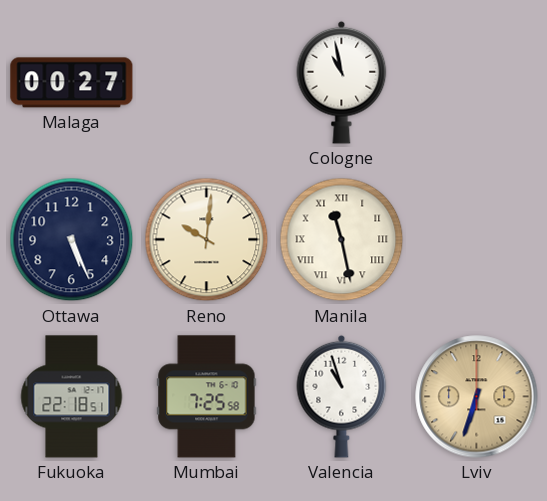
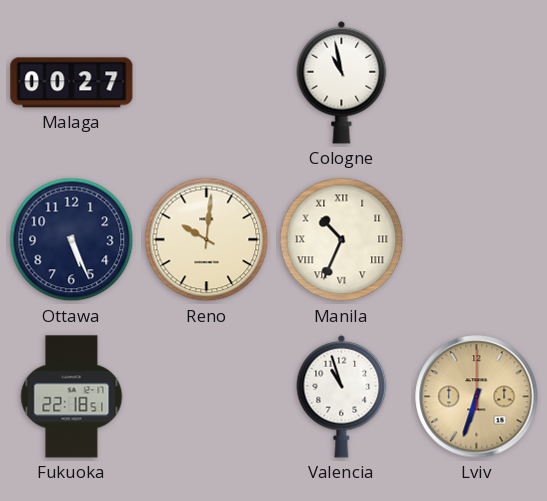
Manila: 11:28 -> 10:34 (342, 240)
Mumbai: 7:25 -> none (207, 397)
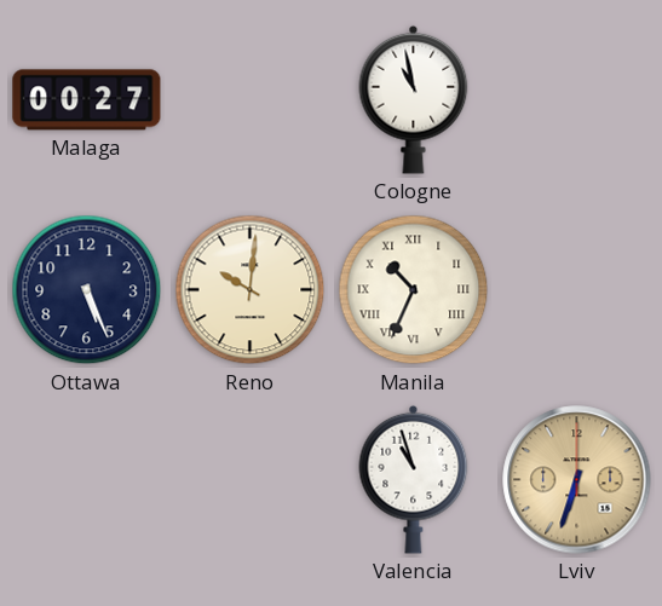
Fukuoka: 22:18 -> none (72, 397)
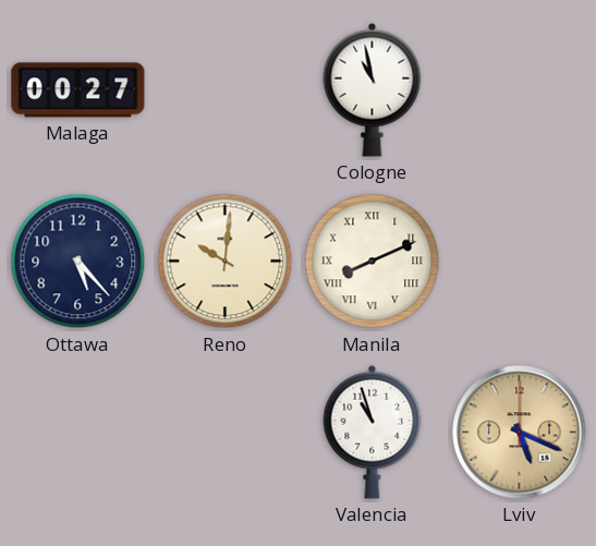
Ottawa: 5:26 -> 5:23 (78, 262)
Manila: 10:34 -> 8:11 (373, 262)
Lviv: 6:33 -> 5:19 (520, 433)
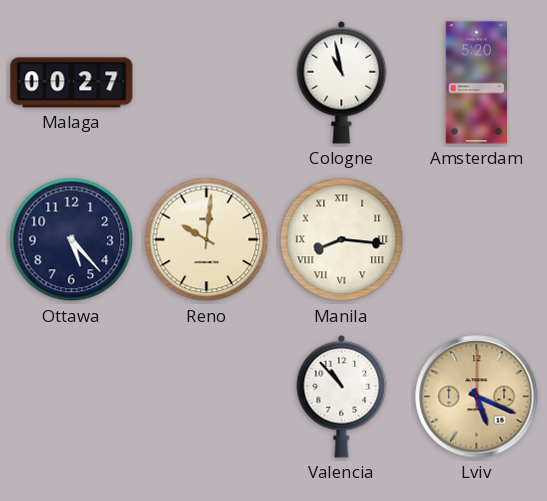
Amsterdam: none -> 5:20 (476, 83)
Manila: 8:11 -> 8:16 (342, 240)
Valencia: 10:57 -> 10:53 (342, 396)
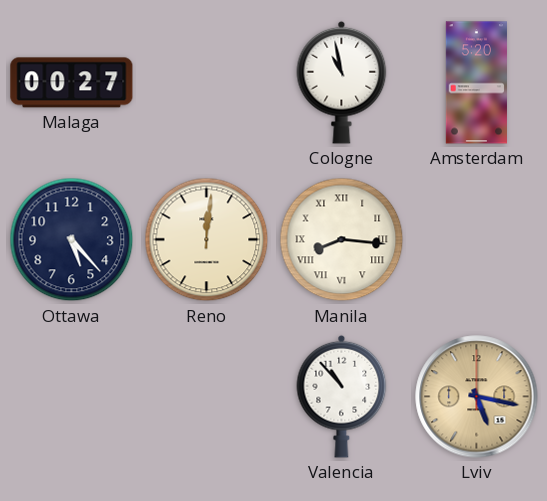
Reno: 10:01 -> 12:01 (207, 240)
Lviv: 5:19 -> 5:17 (477, 397)
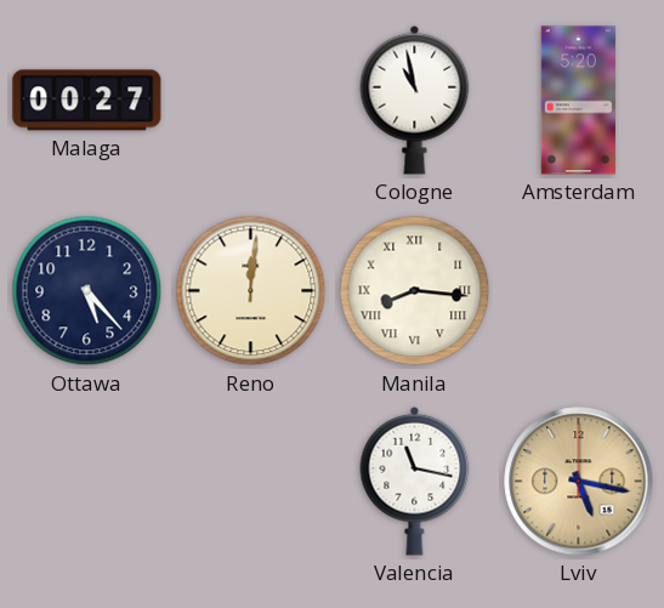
Valencia: 10:53 -> 11:17 (415, 481)
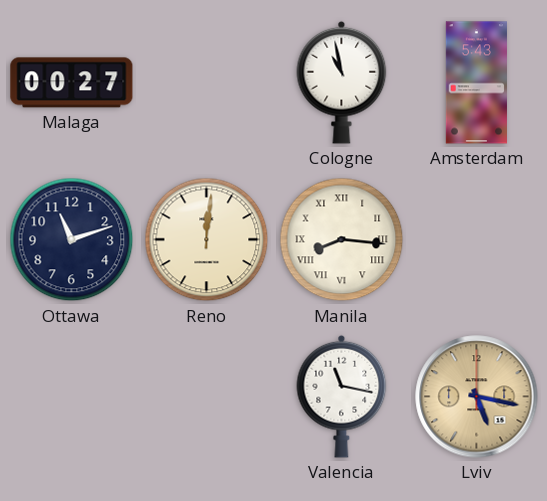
Amsterdam: 5:20 -> 5:43 (476, 83)
Ottawa: 5:23 -> 11:12 (72, 240)
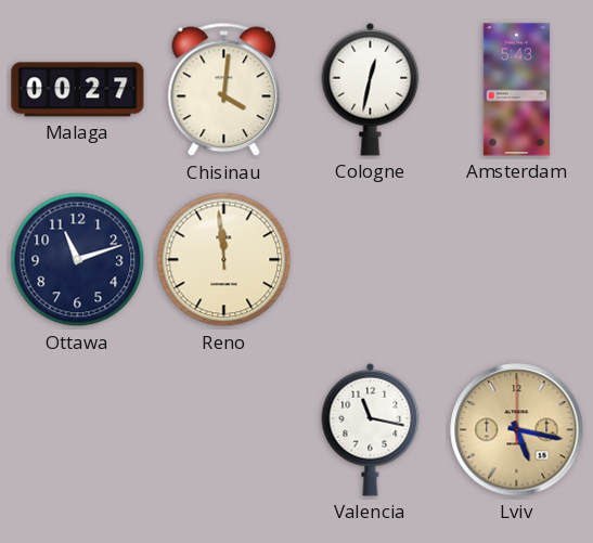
Chisinau: none -> 4:01 (224, 90)
Cologne: 10:58 -> 12:32 (371, 89)
Reno: 12:01 -> 11:59 (224, 260)
Manila: 8:16 -> none (342, 240)
